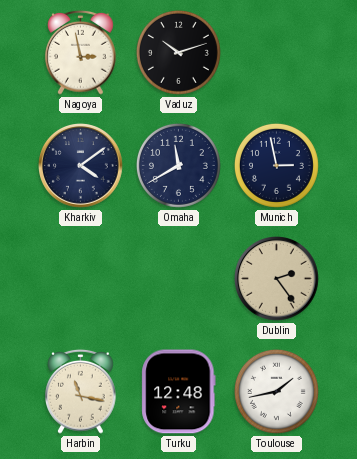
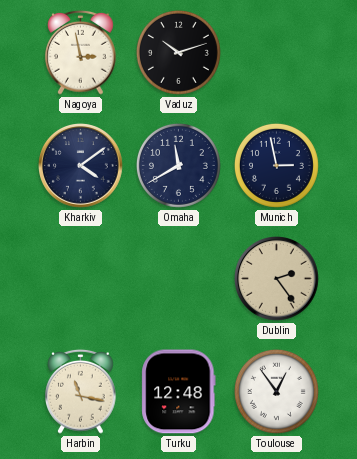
Toulouse: 1:43 -> 12:54 (276, 391)
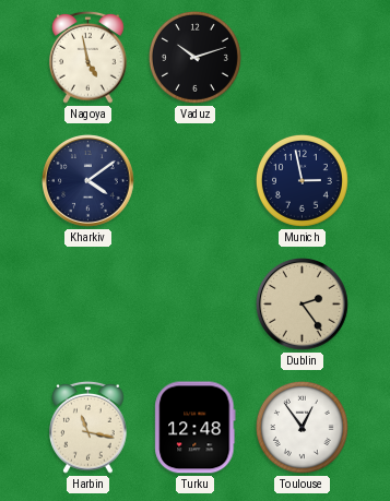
Nagoya: 2:58 -> 4:58 (88, 57)
Omaha: 11:40 -> none (178, 165)
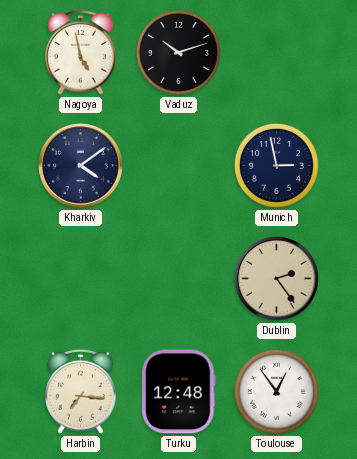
Harbin: 11:17 -> 7:16 (81, 391)
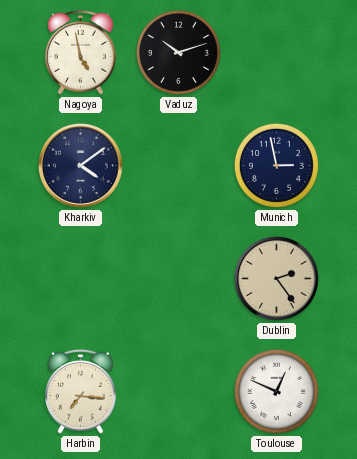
Turku: 12:48 -> none (179, 392)
Toulouse: 12:54 -> 12:49 (276, 391)
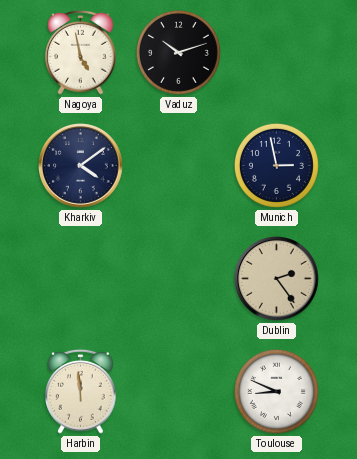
Harbin: 7:16 -> 11:59 (81, 391)
Toulouse: 12:49 -> 8:49 (276, 391)
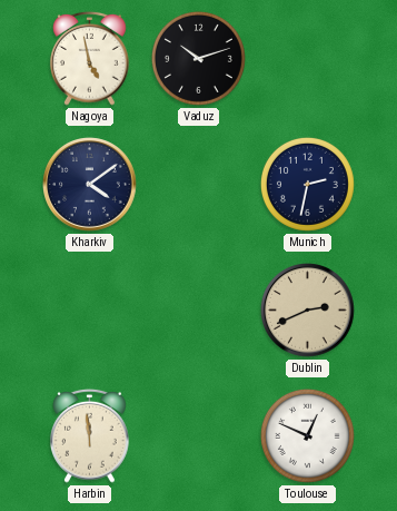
Munich: 2:58 -> 2:32 (307, 184)
Dublin: 2:24 -> 2:41 (308, 311)
Toulouse: 8:49 -> 12:49 (307, 435)
